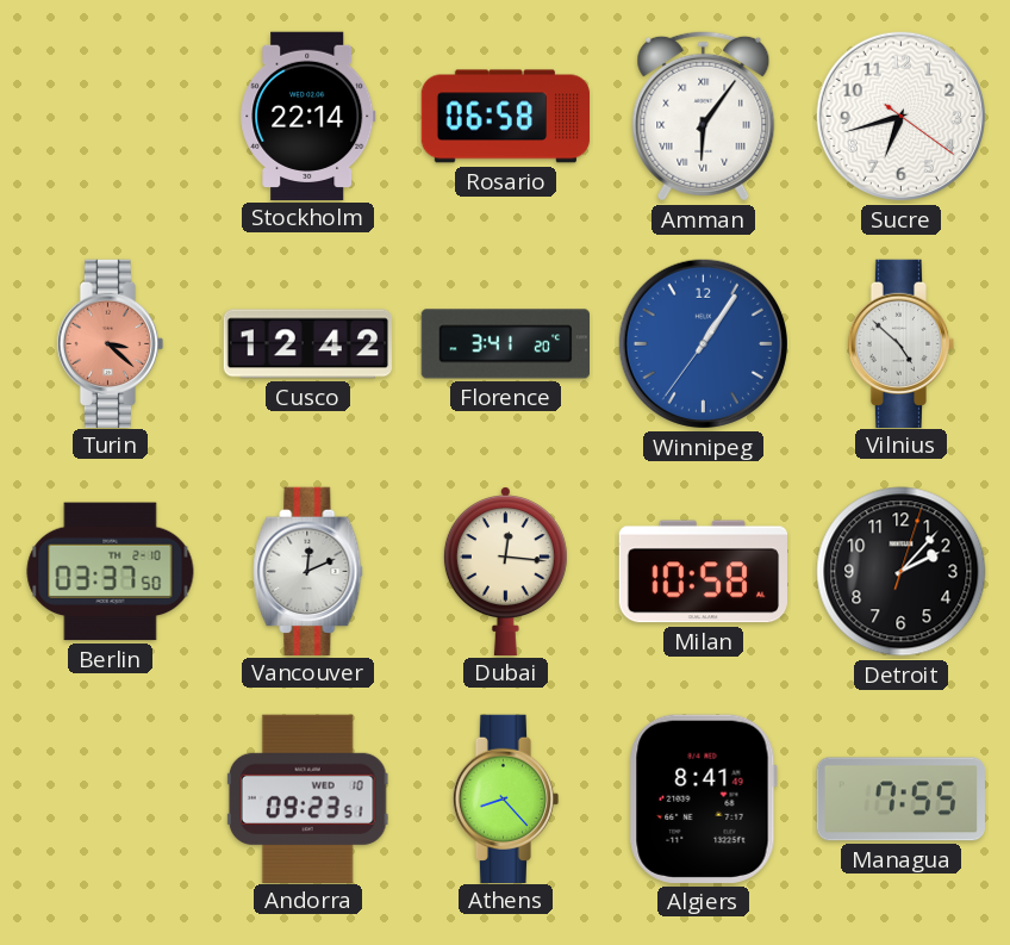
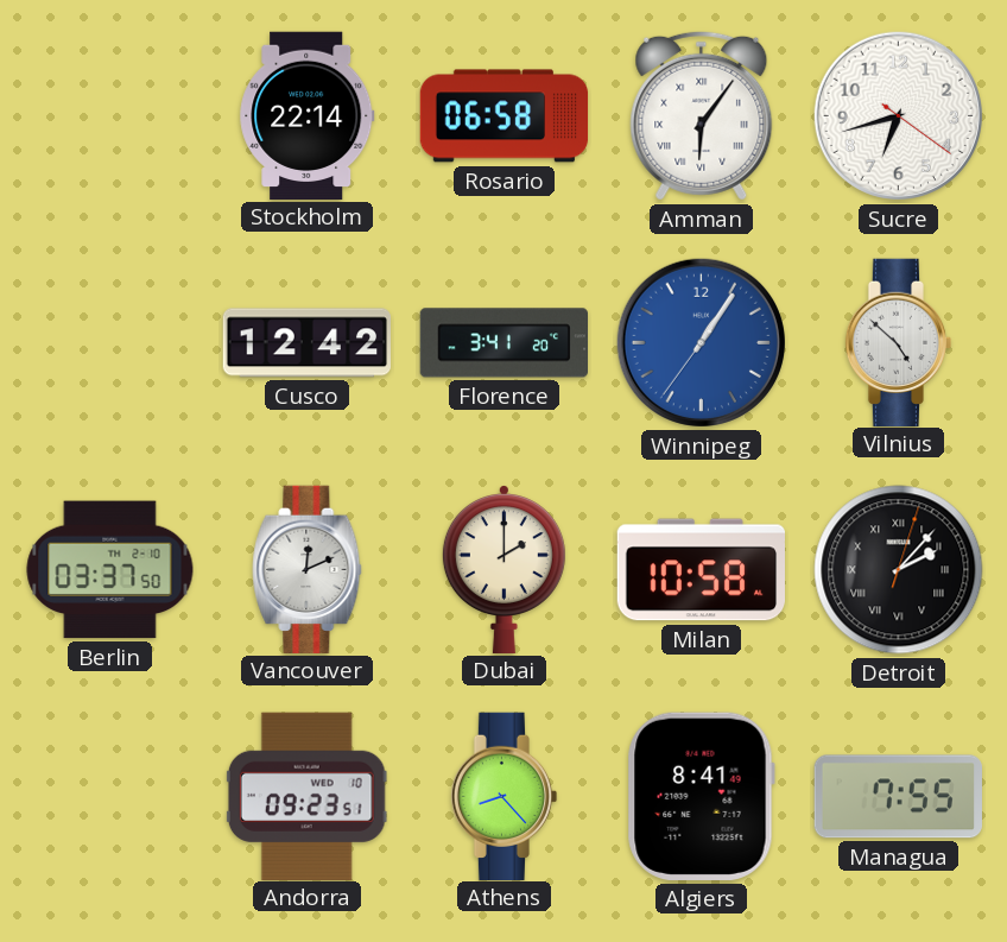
Turin: 3:22 -> none (111, 343)
Dubai: 12:16 -> 2:00 (503, 569)
Detroit numerals: Arabic -> Roman (899, 570)
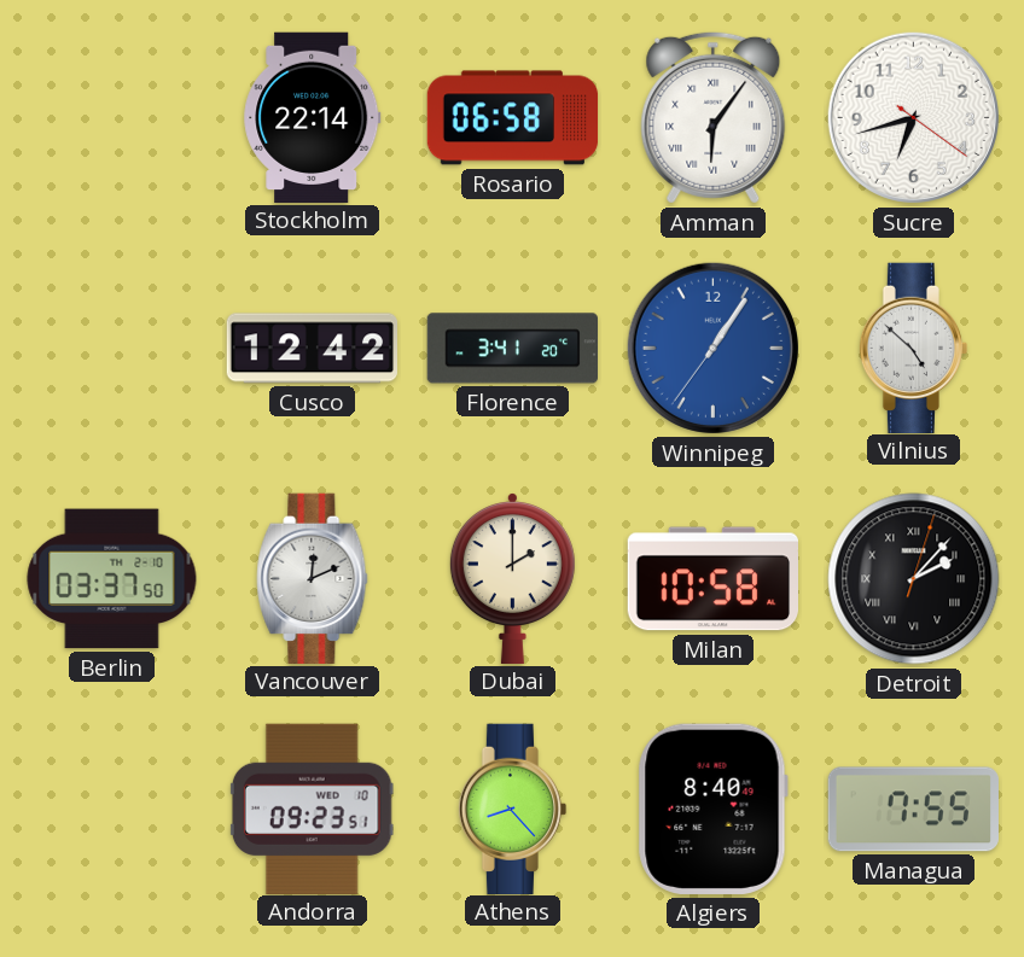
Algiers: 8:41 -> 8:40 (712, 809)
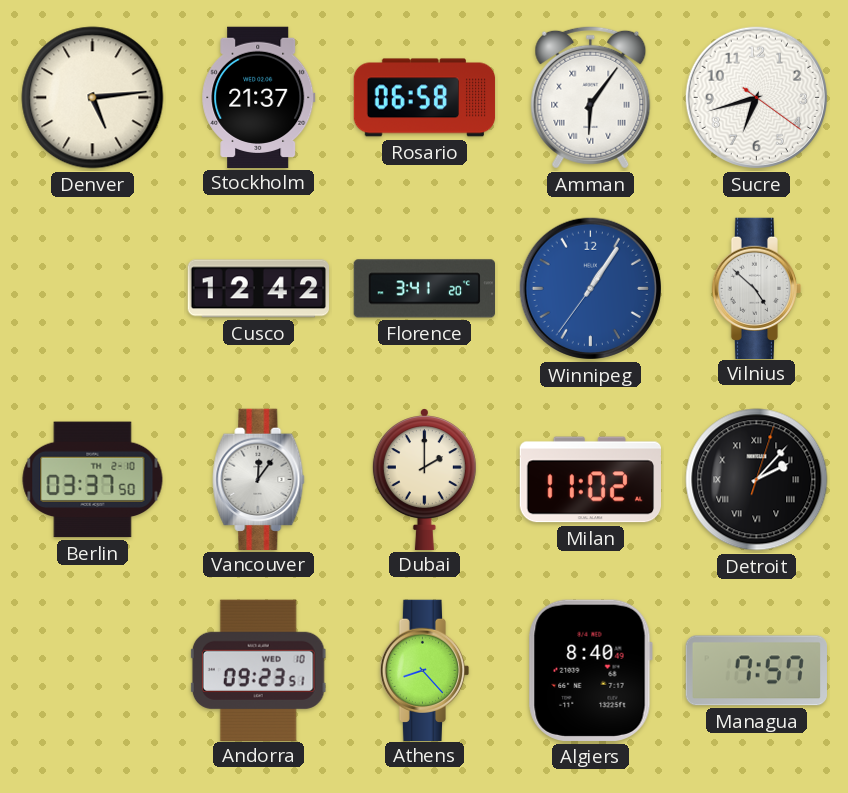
Denver: none -> 5:14 (93, 98)
Stockholm: 22:14 -> 21:37 (259, 97)
Vancouver: 12:11 -> 12:06 (259, 479)
Milan: 10:58 -> 11:02 (590, 480)
Managua: 7:55 -> 7:57 (756, 671)
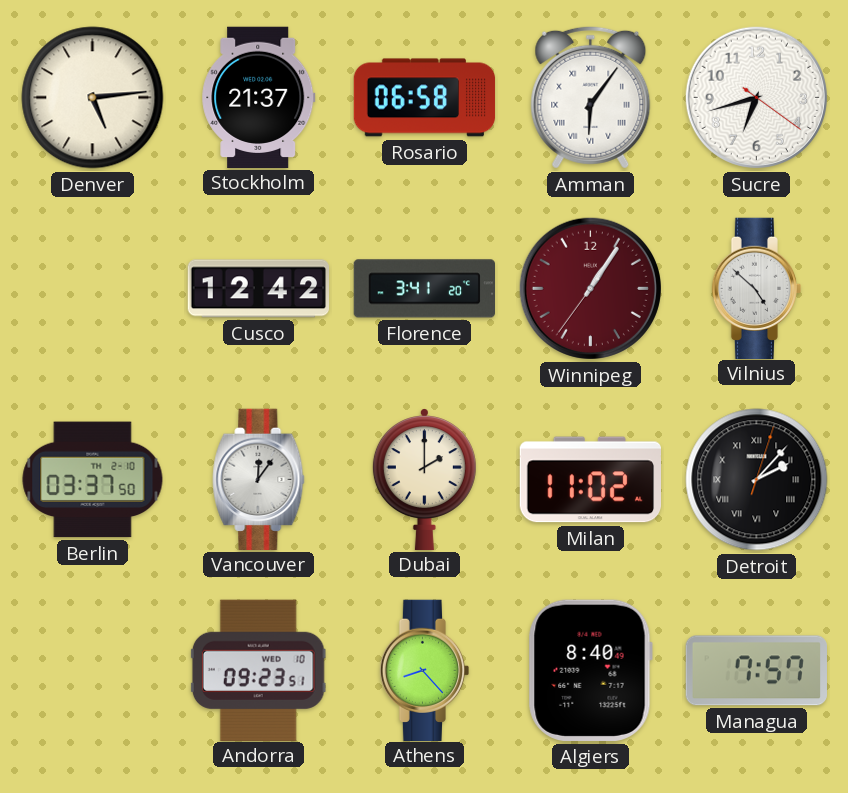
Winnipeg dial: blue -> burgundy (590, 288)
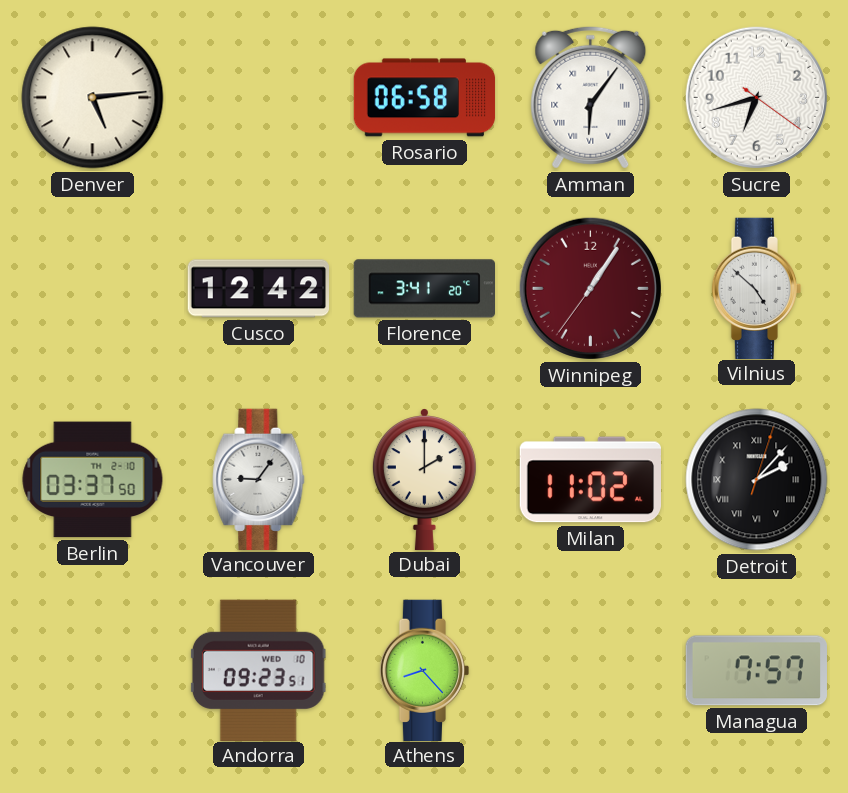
Stockholm: 21:37 -> none (259, 97)
Vancouver: 12:06 -> 9:06 (259, 479)
Algiers: 8:40 -> none (590, 670)
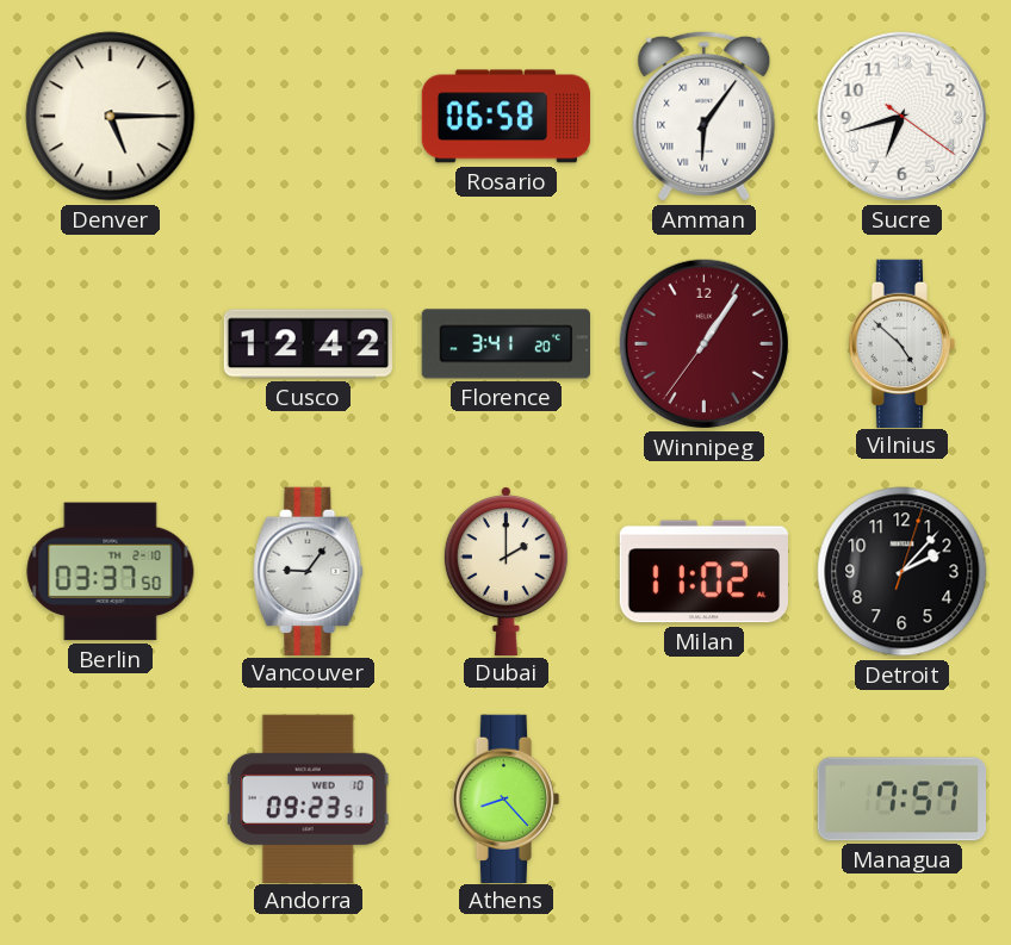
Denver: 5:14 -> 5:15 (111, 117)
Detroit numerals: Roman -> Arabic (903, 572)
